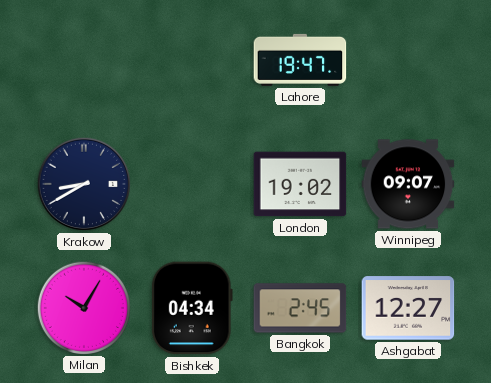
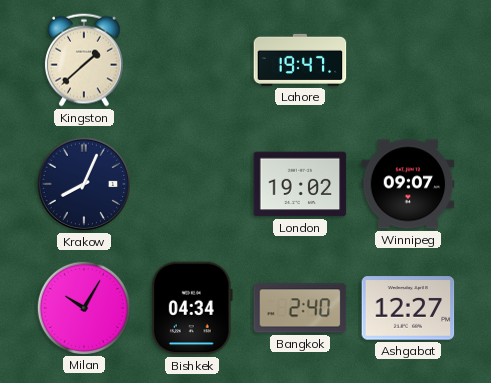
Kingston: none -> 1:38 (84, 60)
Krakow: 8:40 -> 8:04 (84, 184)
Bangkok: 2:45 -> 2:40 (300, 308)
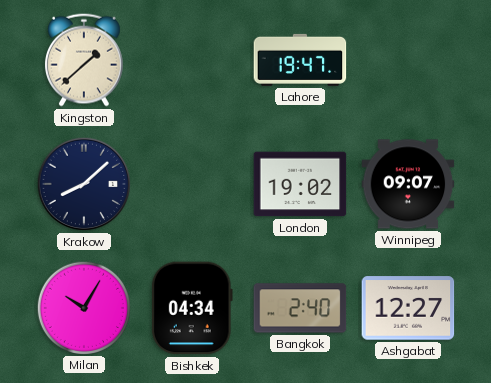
Krakow: 8:04 -> 8:08 (84, 184)
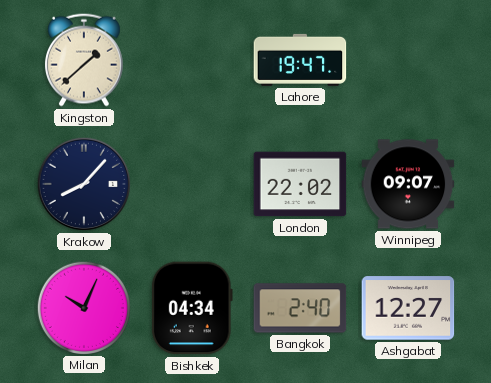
Krakow: 8:08 -> 8:07 (84, 184)
London: 19:02 -> 22:02 (300, 184)
Milan: 10:05 -> 10:04 (83, 307)
